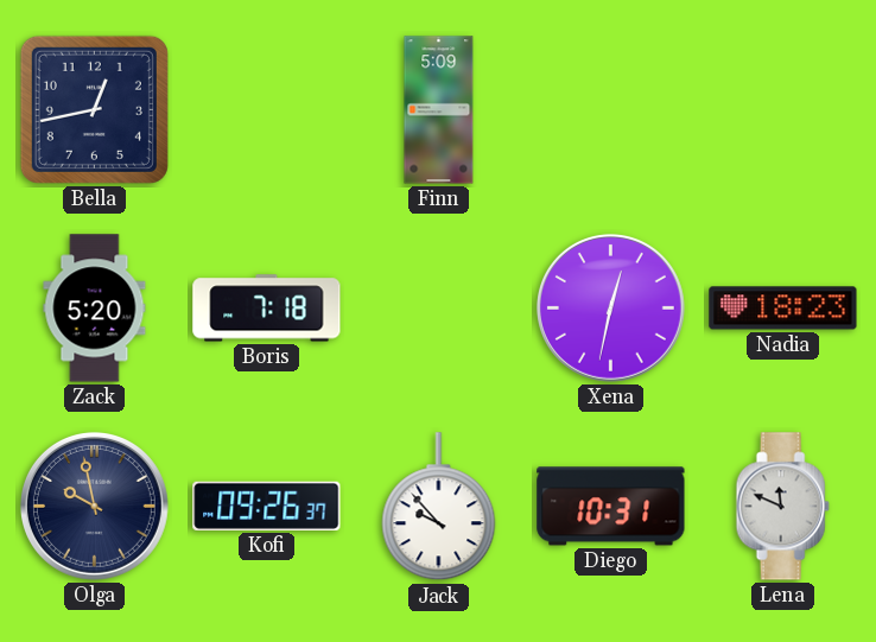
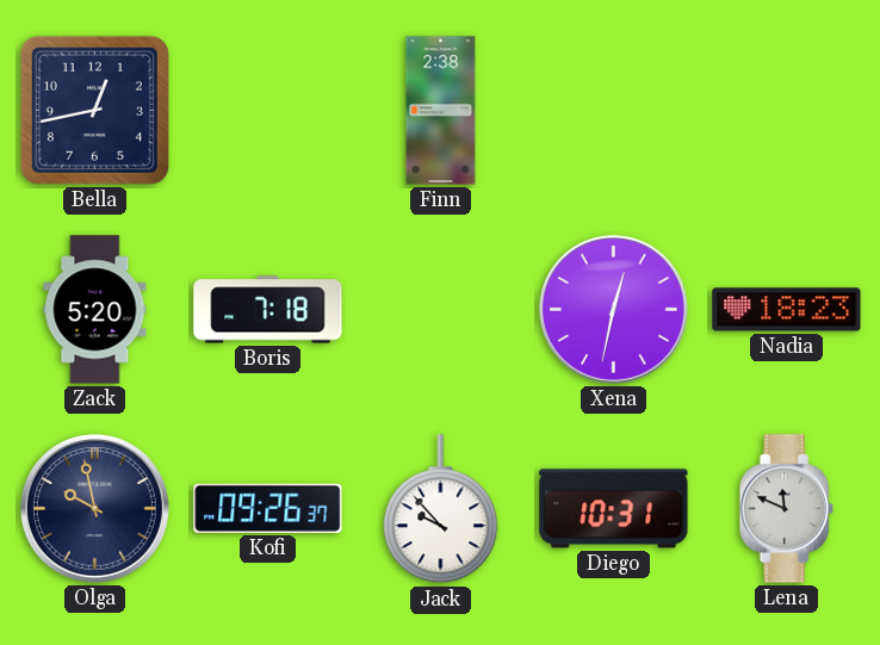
Finn: 5:09 -> 2:38 (441, 111)
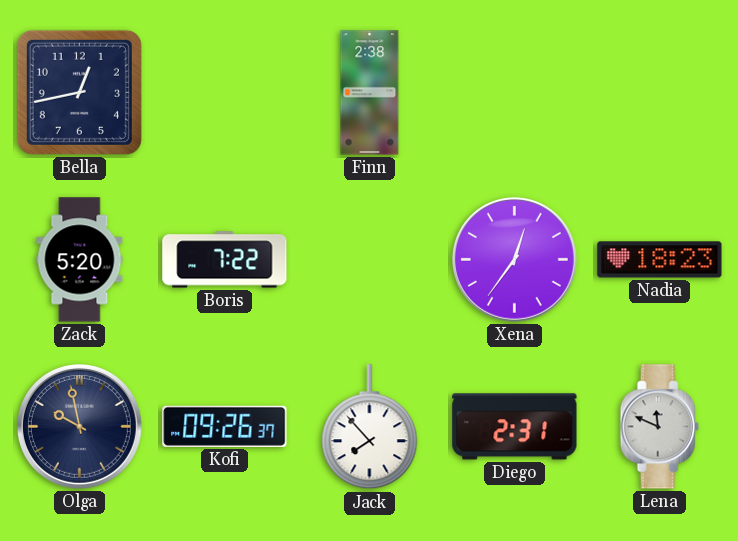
Boris: 7:18 -> 7:22 (225, 260)
Xena: 12:32 -> 12:36 (514, 259)
Jack: 9:53 -> 7:53 (370, 427)
Diego: 10:31 -> 2:31 (515, 427)
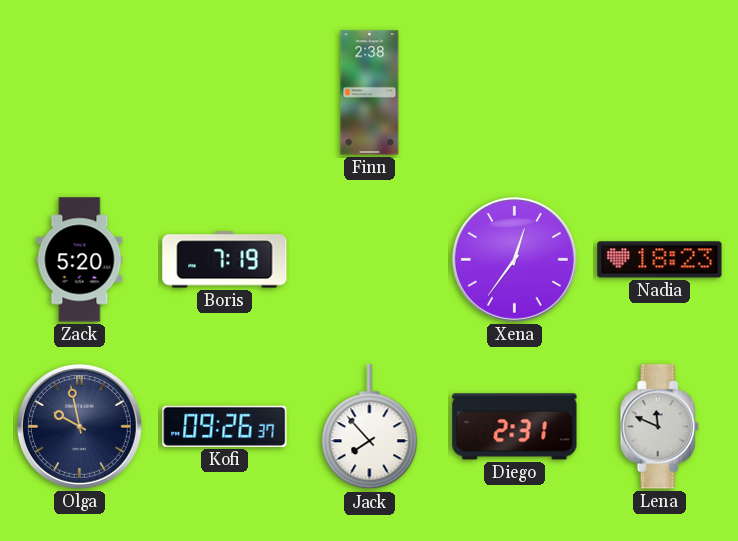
Bella: 12:43 -> none (79, 92)
Boris: 7:22 -> 7:19 (225, 260)
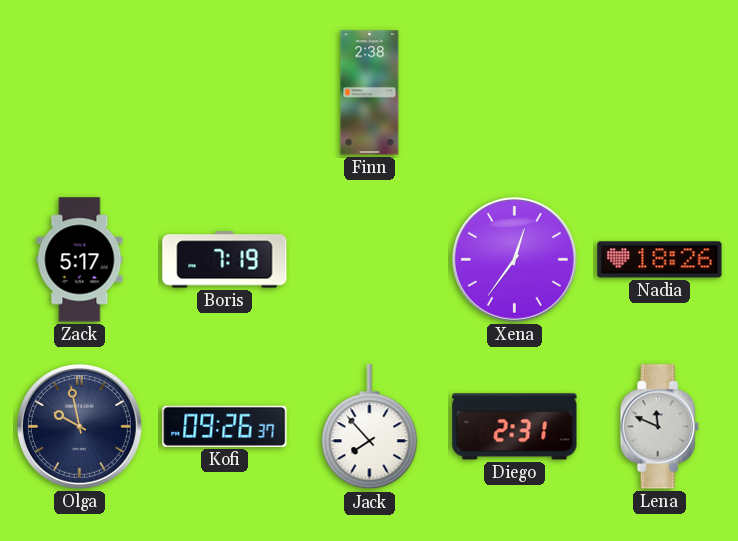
Zack: 5:20 -> 5:17 (80, 260)
Nadia: 18:23 -> 18:26 (660, 260)
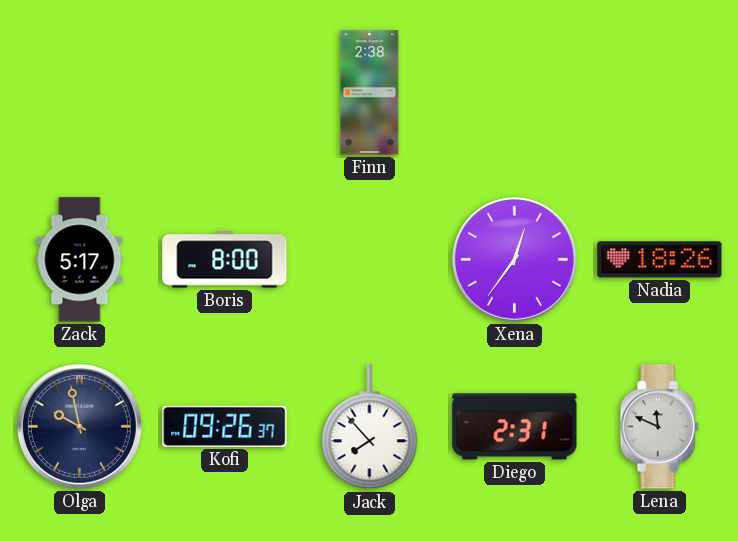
Boris: 7:19 -> 8:00 (225, 260)
